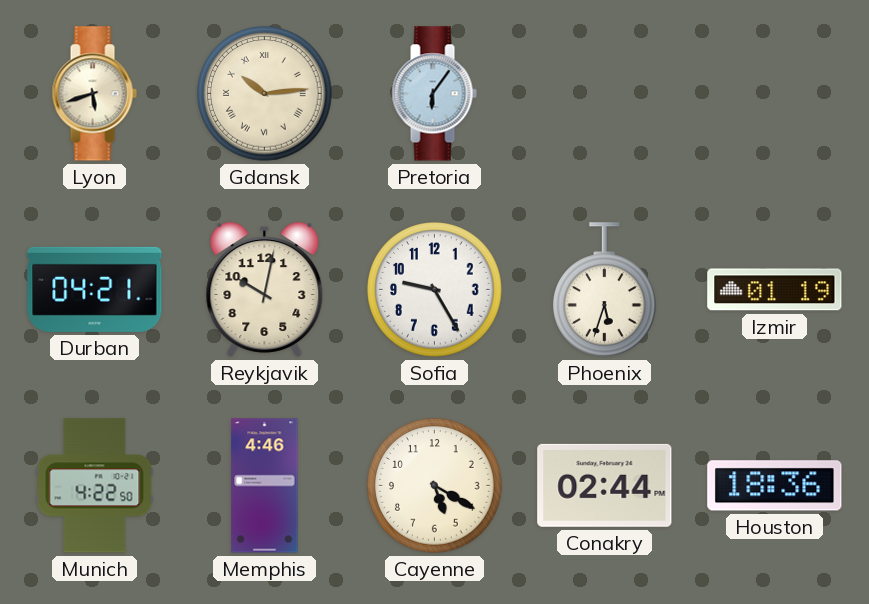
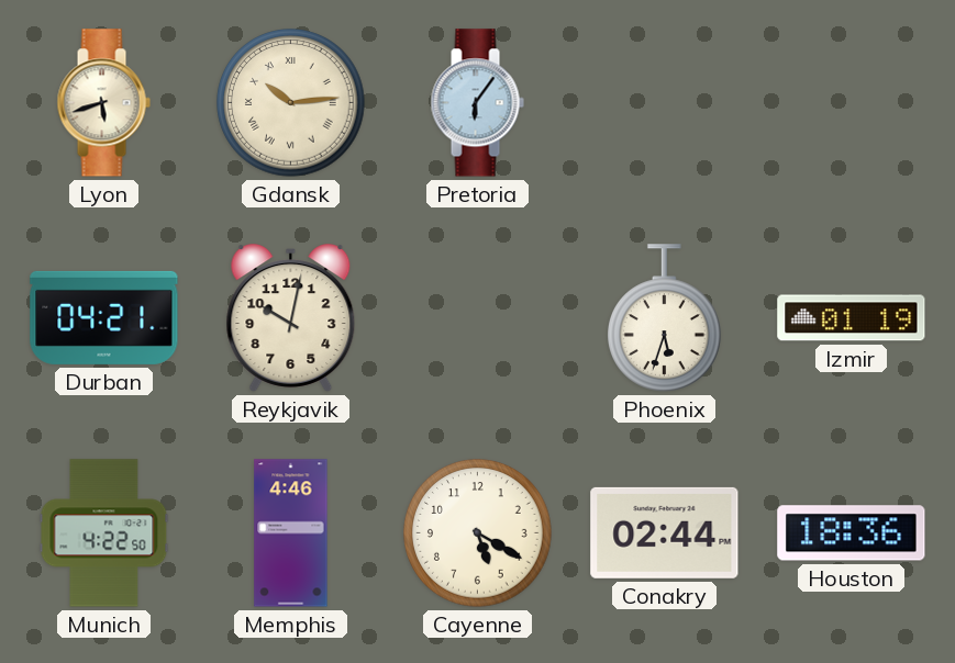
Sofia: 9:25 -> none (435, 290)
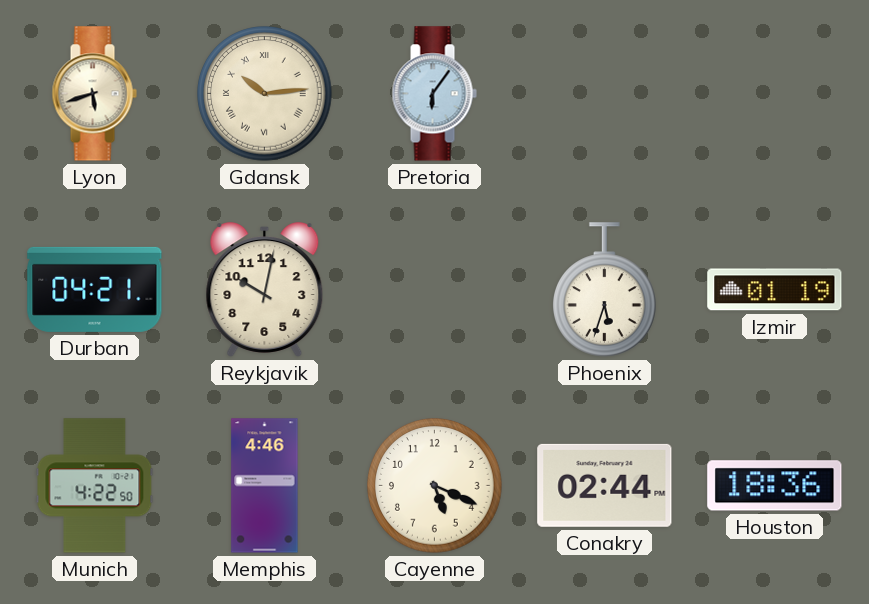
Cayenne: 5:20 -> 5:19 (435, 486)
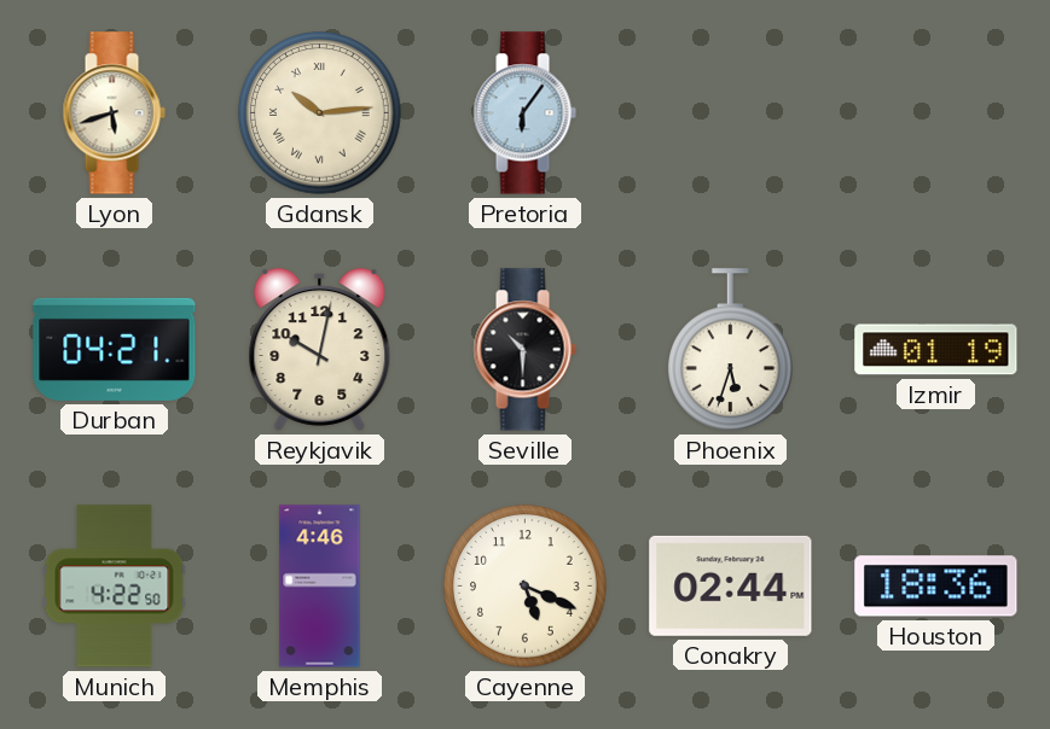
Seville: none -> 10:30 (524, 350)
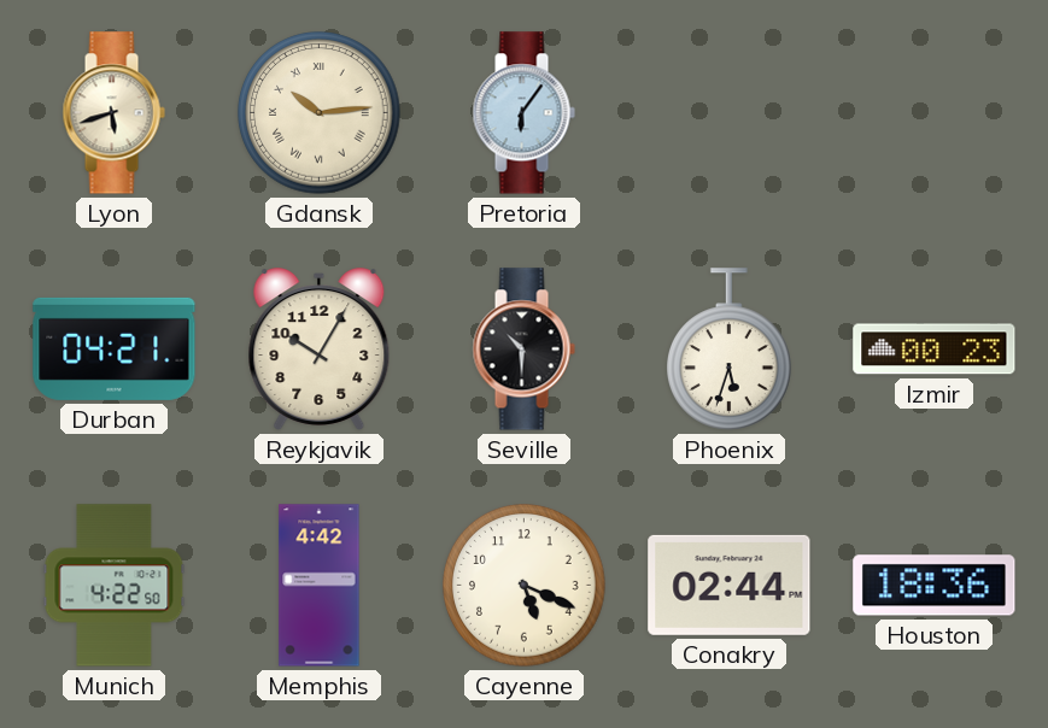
Reykjavik: 10:02 -> 10:05 (320, 350)
Izmir: 01:19 -> 00:23 (935, 350)
Memphis: 4:46 -> 4:42 (320, 586)
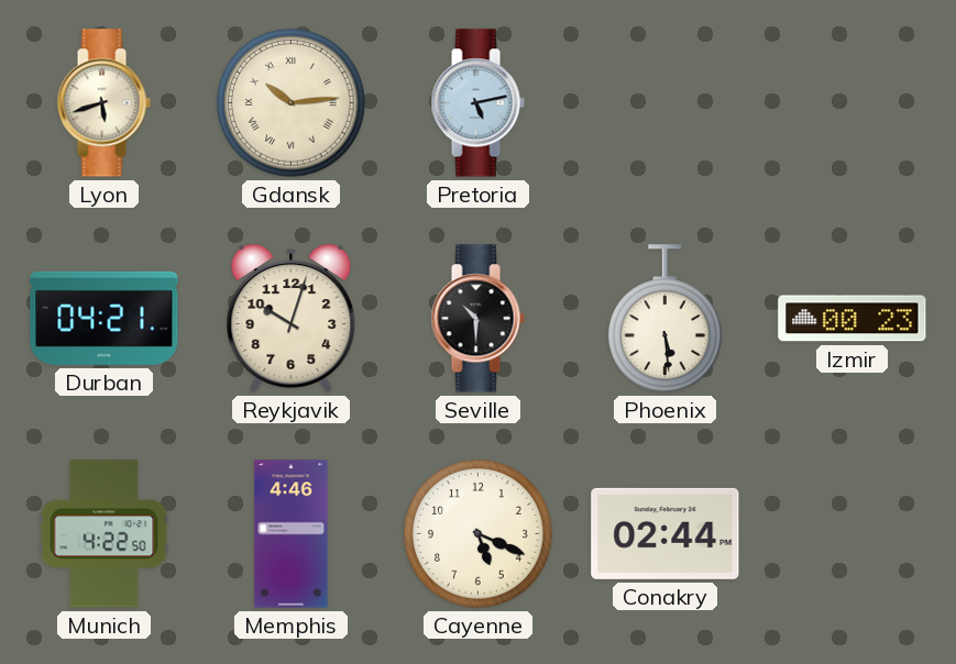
Pretoria: 6:06 -> 5:13 (477, 103)
Reykjavik: 10:05 -> 10:03 (292, 319)
Phoenix: 5:33 -> 5:29 (666, 319)
Memphis: 4:42 -> 4:46 (292, 534)
Houston: 18:36 -> none (935, 586)
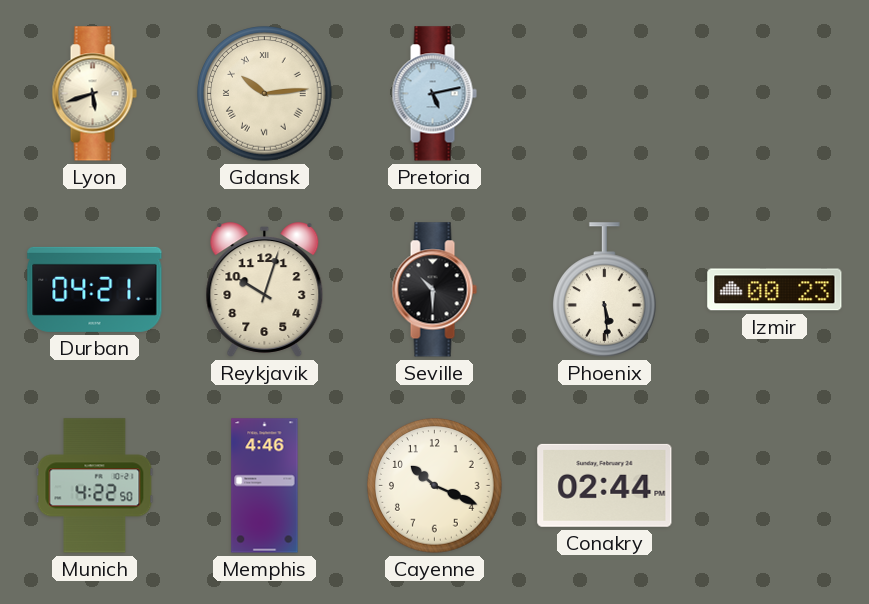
Cayenne: 5:19 -> 10:19 (435, 486)
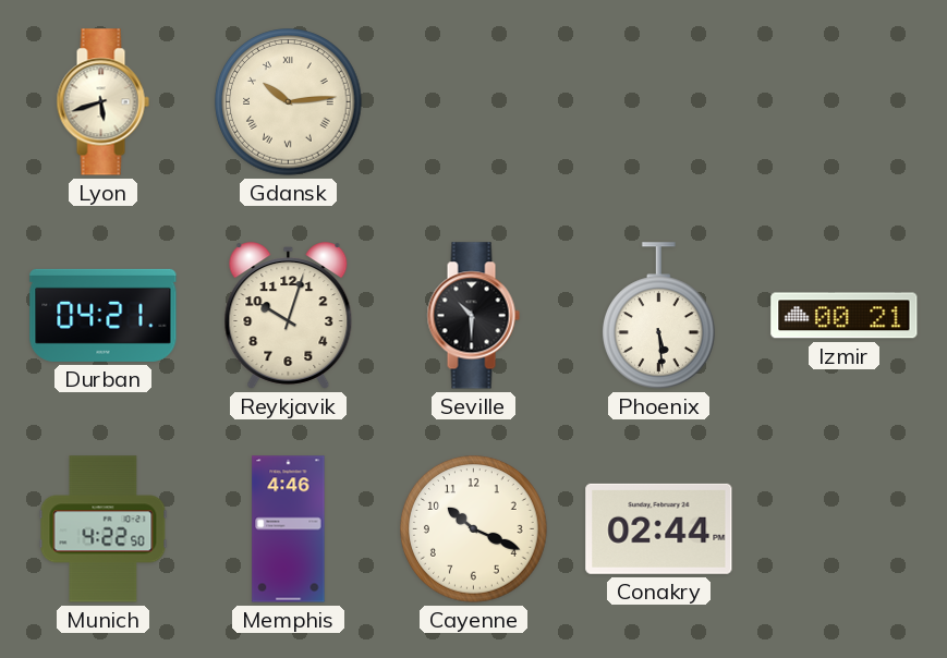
Pretoria: 5:13 -> none (434, 94)
Izmir: 00:23 -> 00:21 (845, 316)
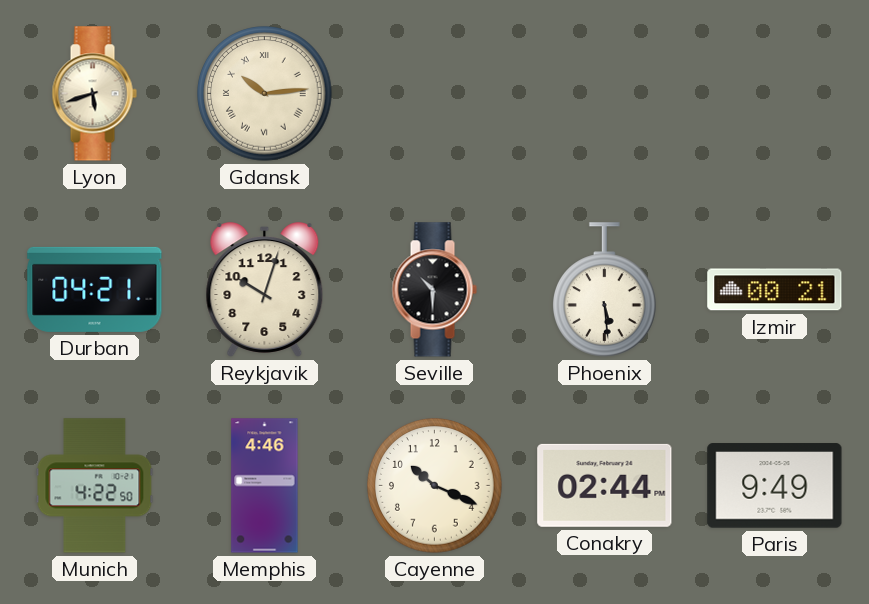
Paris: none -> 9:49 (775, 486)
